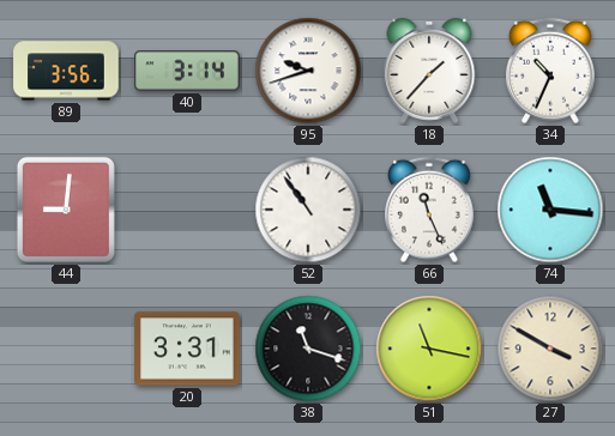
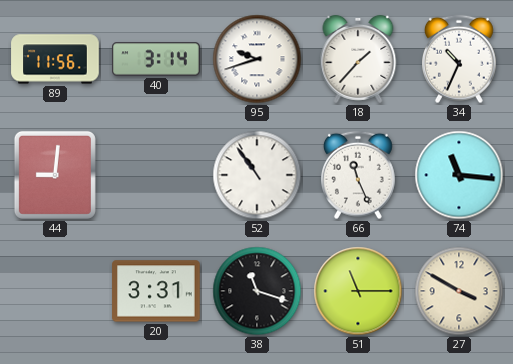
89: 3:56 -> 11:56 (55, 59)
51: 11:17 -> 11:15 (358, 291)
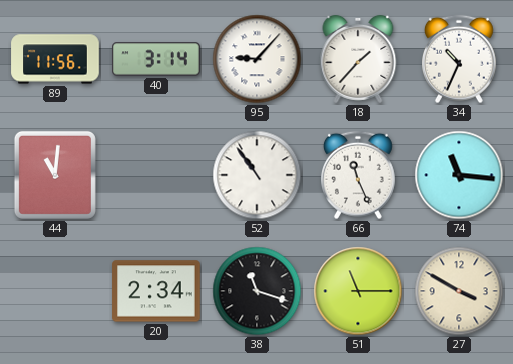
95: 9:42 -> 9:07 (257, 59)
44: 9:01 -> 11:01 (55, 175)
20: 3:31 -> 2:34 (156, 291)
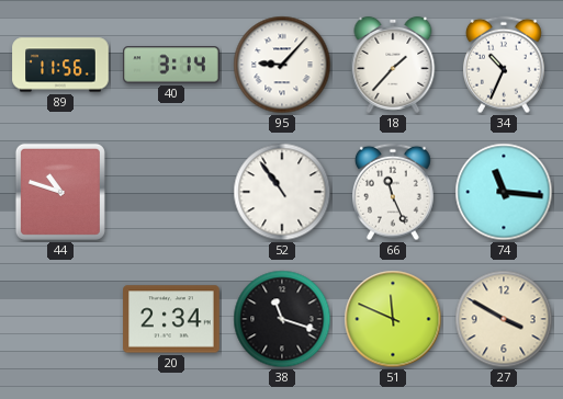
44: 11:01 -> 10:48 (60, 192)
51: 11:15 -> 11:49 (393, 319)
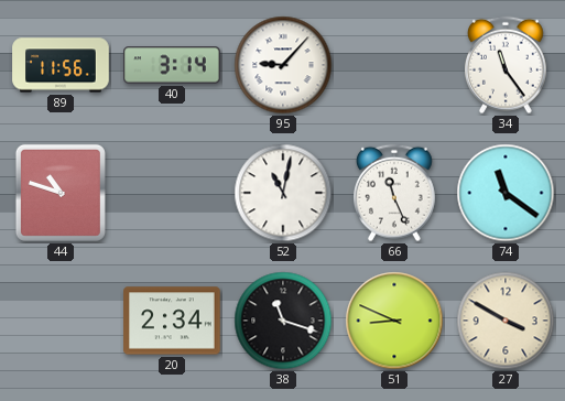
18: 1:37 -> none (393, 65)
34: 10:34 -> 11:24 (507, 65)
52: 10:54 -> 11:02 (283, 193)
74: 11:16 -> 11:21 (506, 193)
51: 11:49 -> 8:49 (394, 321)
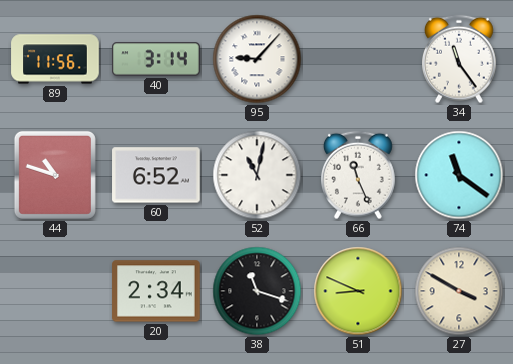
60: none -> 6:52 (156, 175)
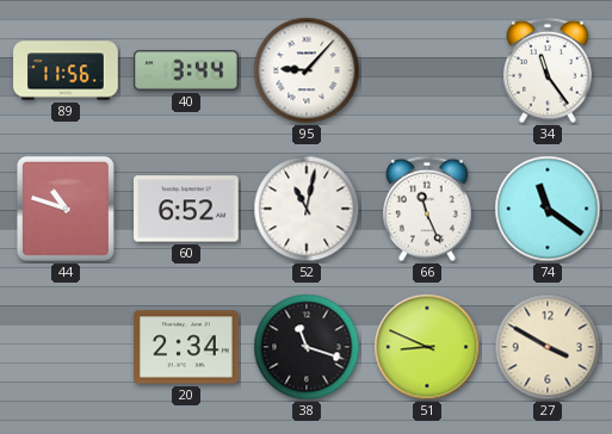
40: 3:14 -> 3:44 (186, 70)
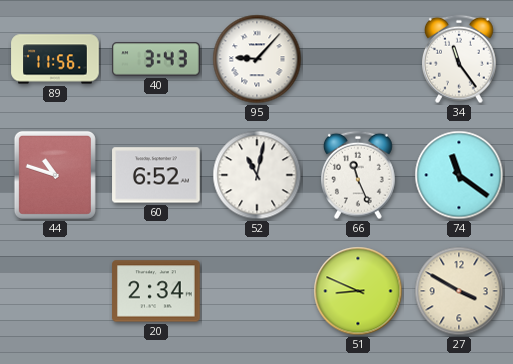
40: 3:44 -> 3:43 (156, 59)
38: 11:18 -> none (307, 347)
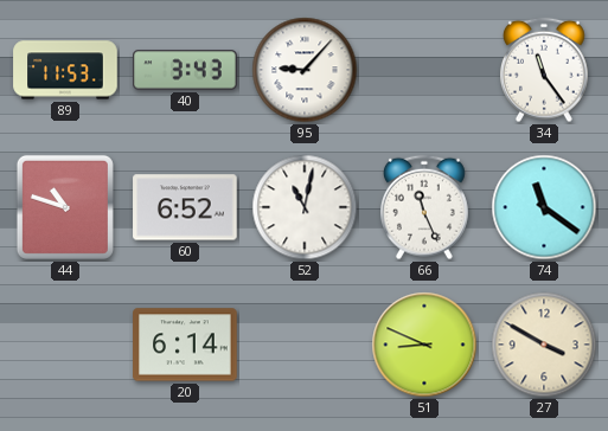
89: 11:56 -> 11:53 (65, 70)
20: 2:34 -> 6:14 (185, 345)
